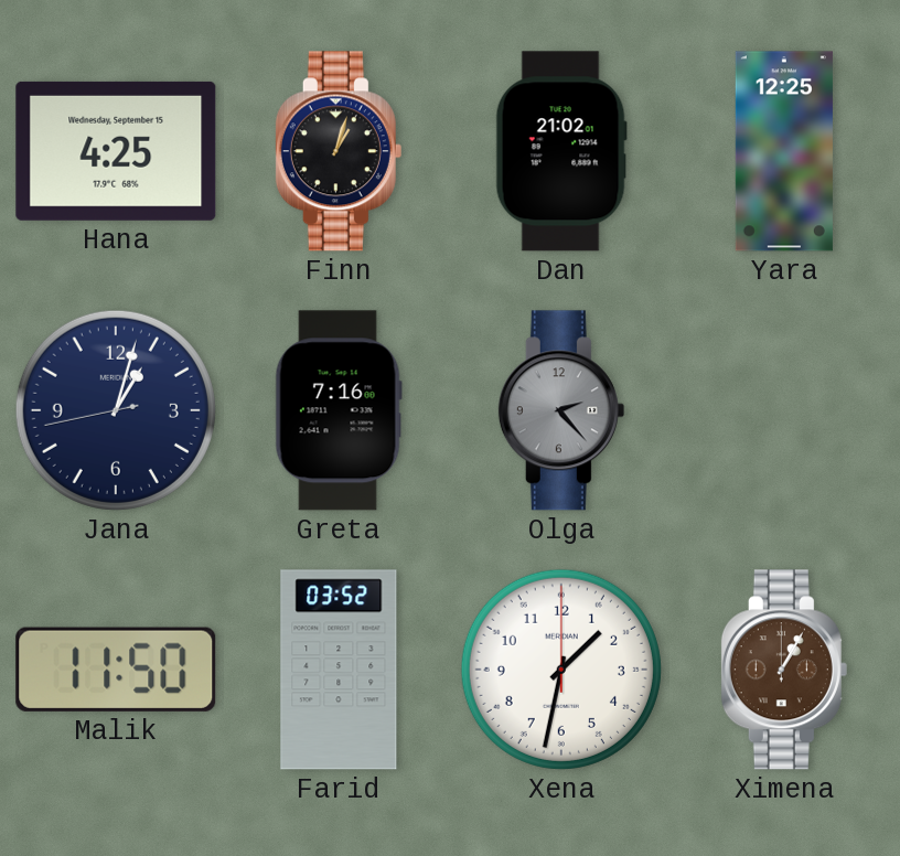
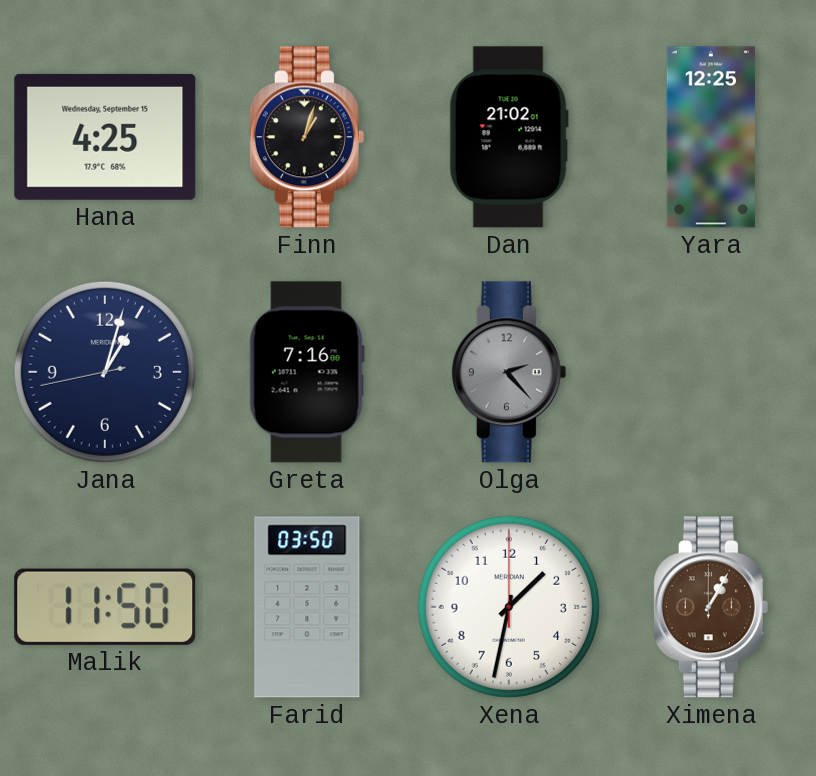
Farid: 03:52 -> 03:50 (307, 607)
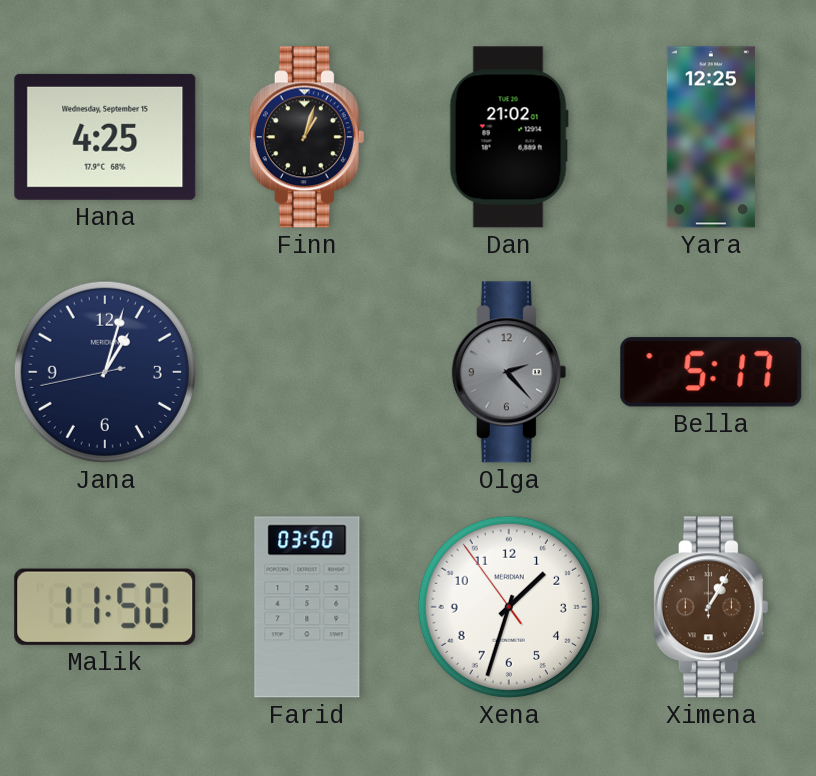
Greta: 7:16 -> none (307, 372)
Bella: none -> 5:17 (711, 372)
Xena: 1:32:00 -> 1:32:54 (509, 607)
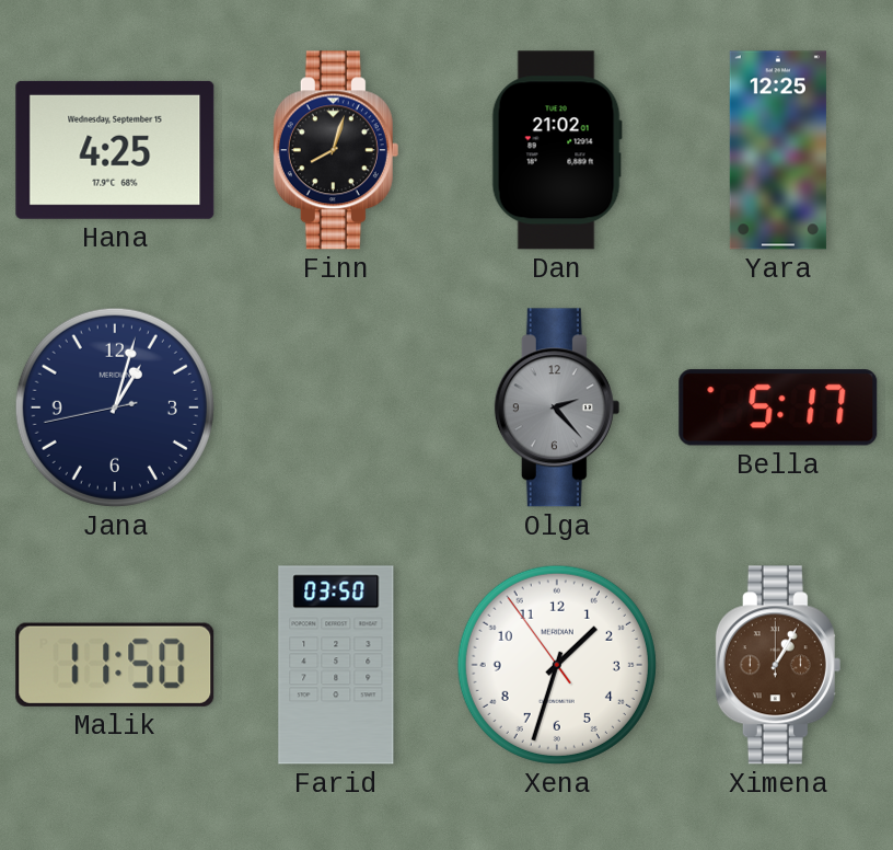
Finn: 1:03 -> 8:03 (336, 150)
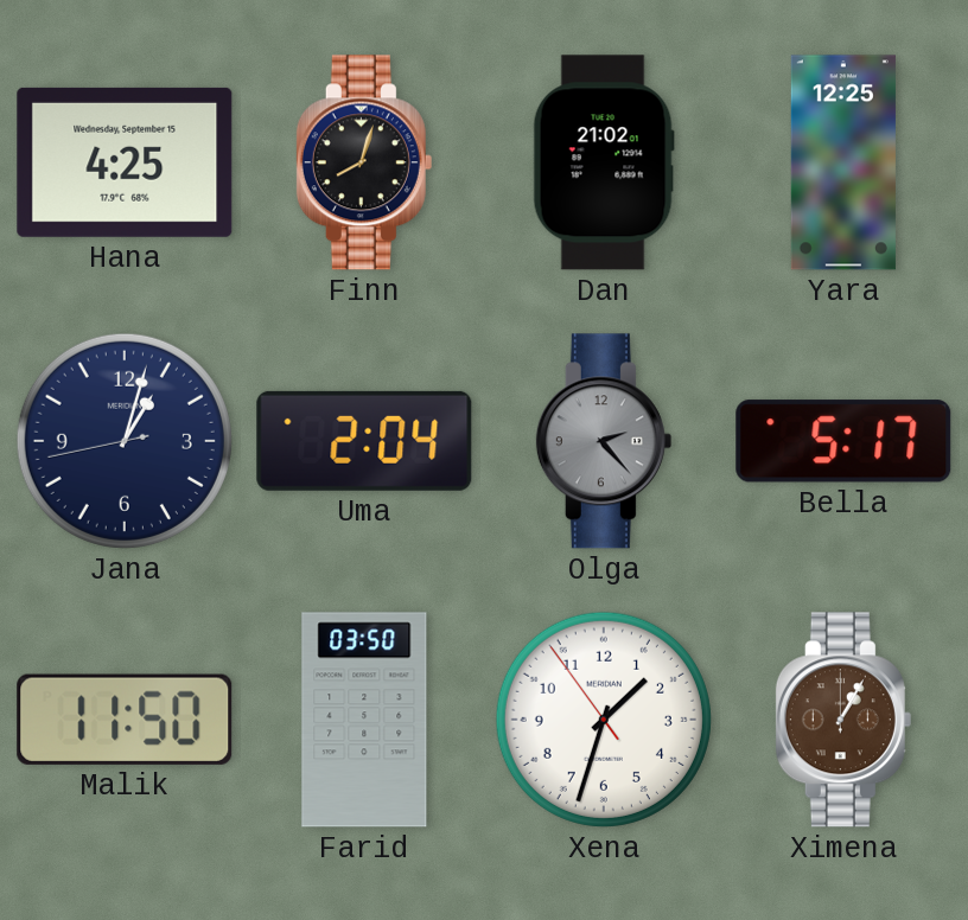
Uma: none -> 2:04 (364, 441)
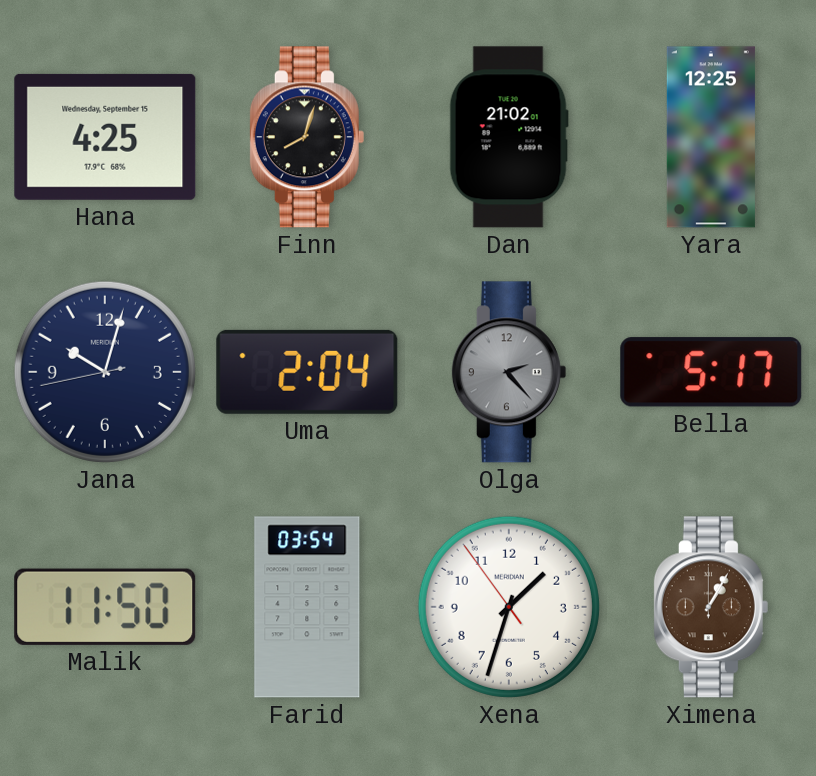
Jana: 1:02 -> 10:02 (105, 372)
Farid: 03:50 -> 03:54 (307, 607)
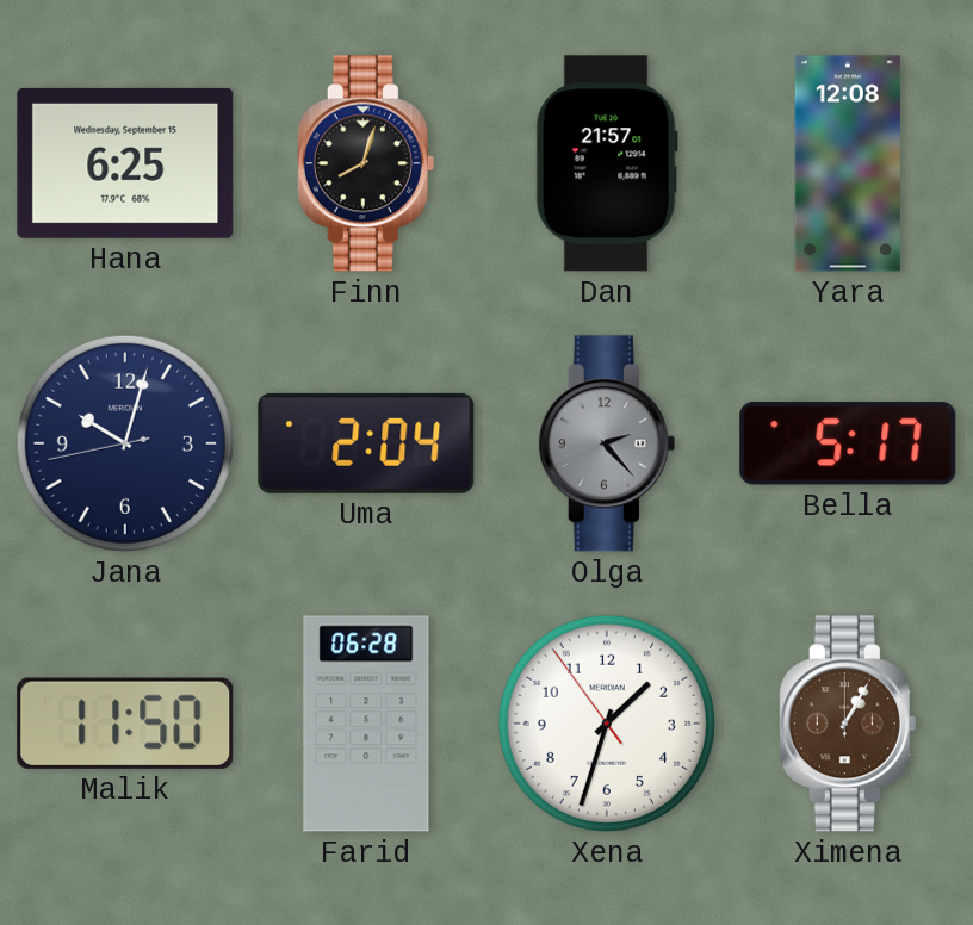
Hana: 4:25 -> 6:25 (125, 163)
Dan: 21:02 -> 21:57 (607, 163)
Yara: 12:25 -> 12:08 (848, 163)
Farid: 03:54 -> 06:28 (366, 724)
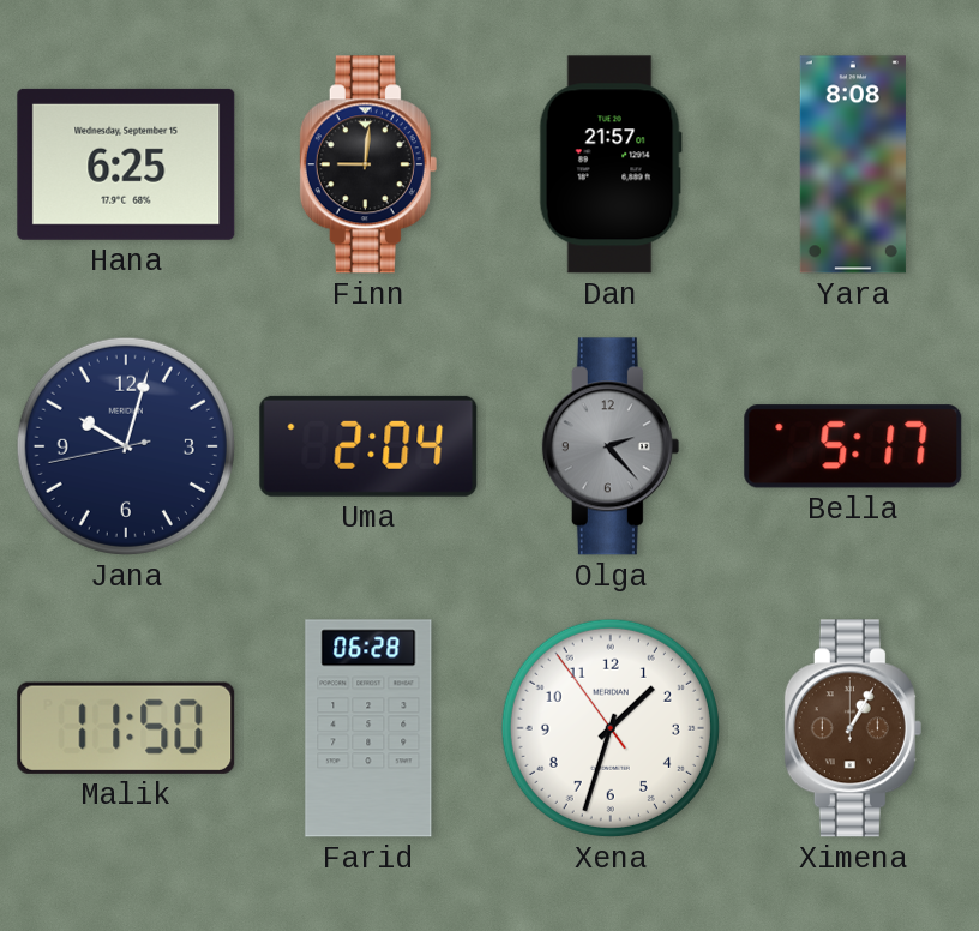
Finn: 8:03 -> 9:01 (368, 164)
Yara: 12:08 -> 8:08 (853, 164)
